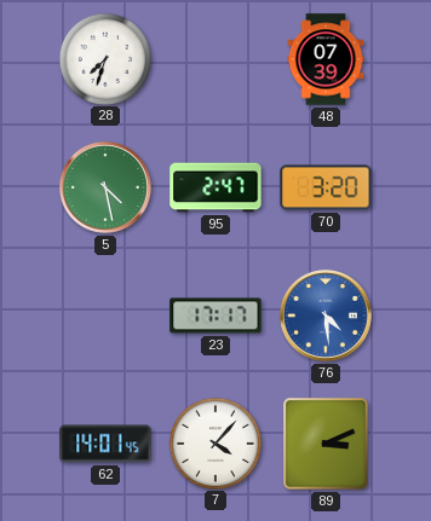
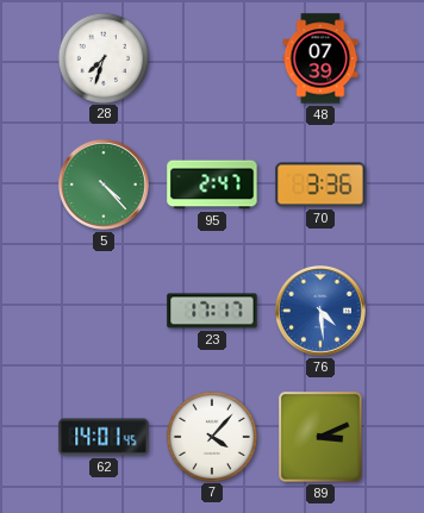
5: 4:28 -> 4:23 (104, 184)
70: 3:20 -> 3:36 (320, 184)
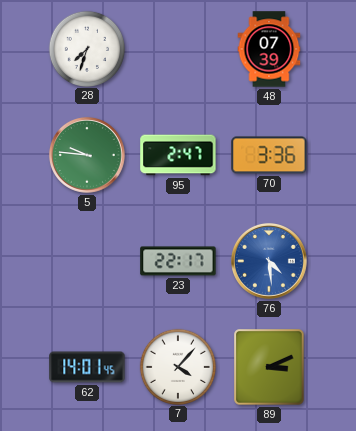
5: 4:23 -> 9:46 (87, 155)
23: 17:17 -> 22:17 (178, 261)
